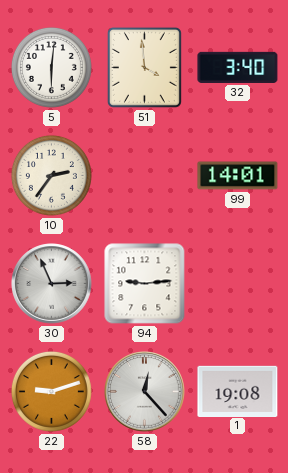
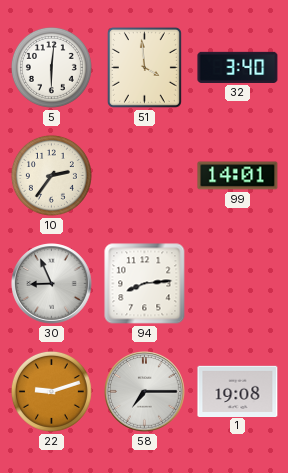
30: 2:56 -> 8:56 (52, 284)
94: 9:14 -> 8:14 (145, 284)
58: 12:23 -> 7:15 (145, 392)
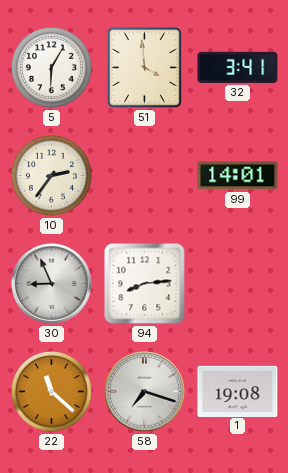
5: 6:01 -> 6:05 (51, 67)
32: 3:40 -> 3:41 (238, 67)
22: 9:12 -> 11:22 (51, 391)
58: 7:15 -> 7:18 (145, 392)
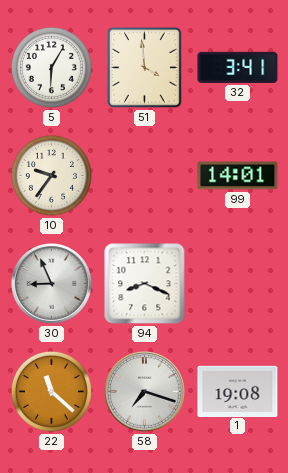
10: 2:36 -> 9:36 (51, 175)
94: 8:14 -> 8:19 (145, 284)
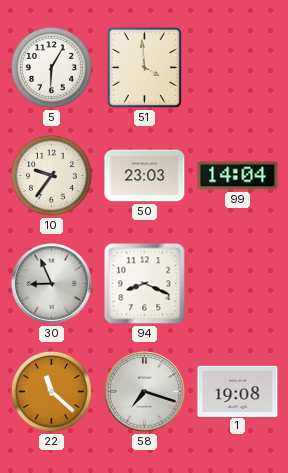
32: 3:41 -> none (238, 67)
50: none -> 23:03 (145, 176)
99: 14:01 -> 14:04 (238, 176)
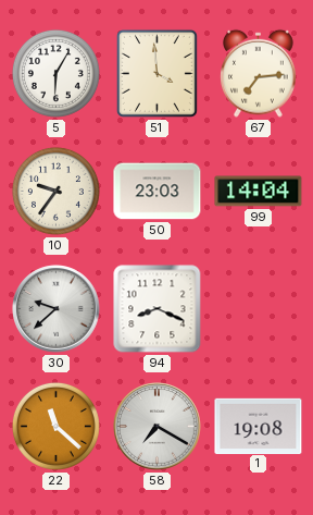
67: none -> 7:14 (259, 73)
30: 8:56 -> 9:38 (57, 309)
58: 7:18 -> 7:20 (158, 427)
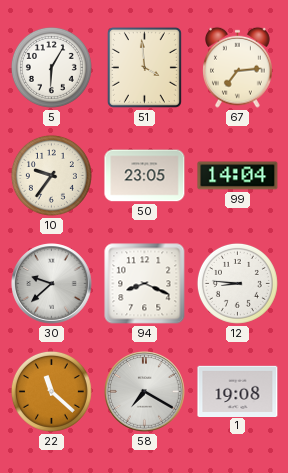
50: 23:03 -> 23:05 (145, 176)
12: none -> 8:46 (237, 283)
